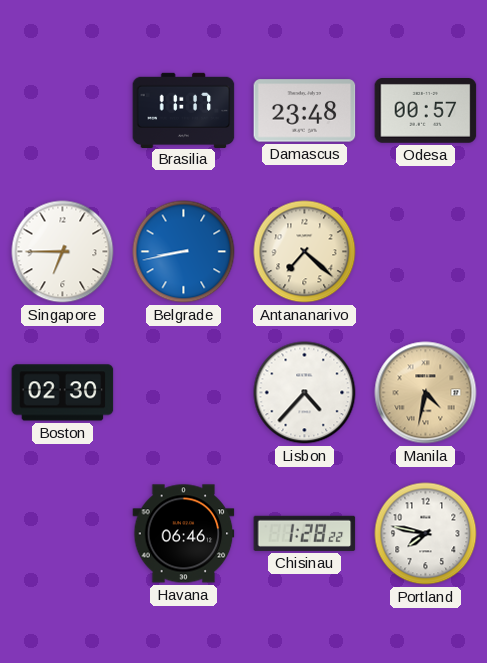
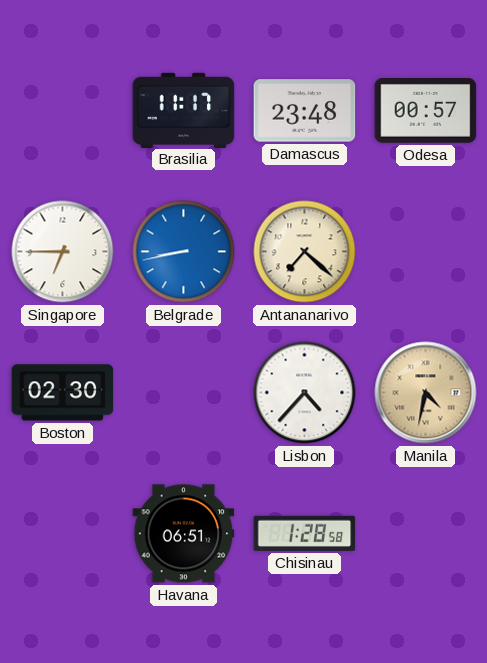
Havana: 06:46 -> 06:51 (184, 534)
Chisinau: 1:28:22 -> 1:28:58 (305, 533)
Portland: 7:47 -> none (426, 534)
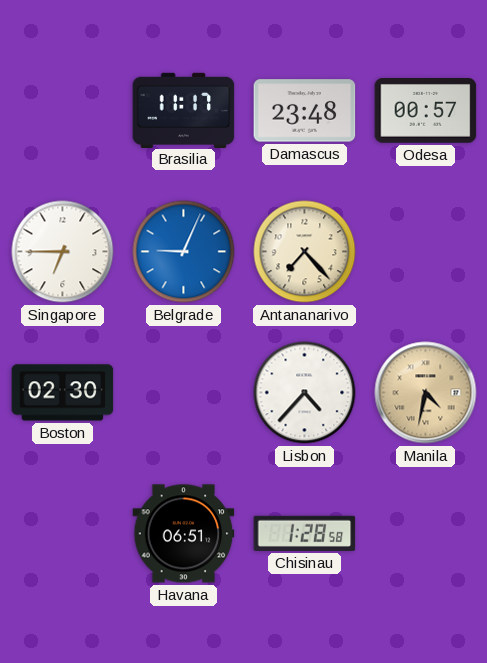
Belgrade: 8:43 -> 9:04 (184, 252)
Antananarivo: 7:22 -> 7:23 (305, 252)
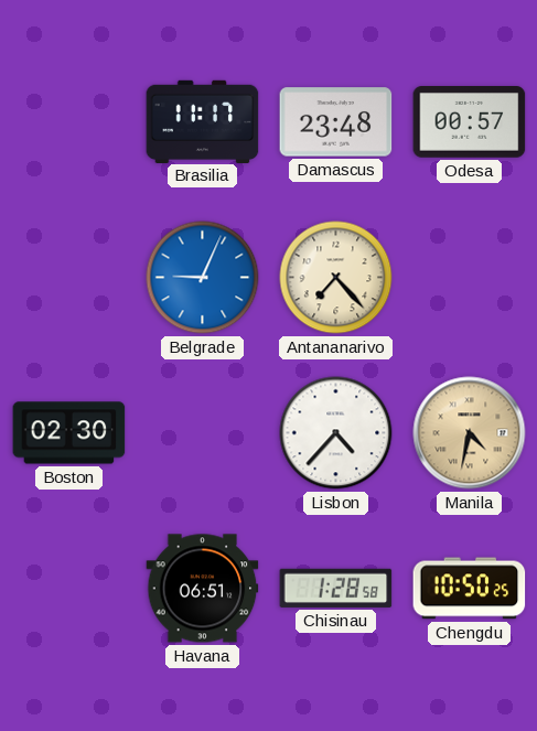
Singapore: 6:45 -> none (63, 252)
Chengdu: none -> 10:50 (470, 589)
